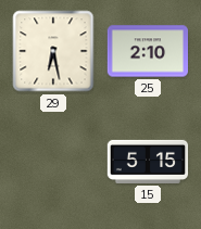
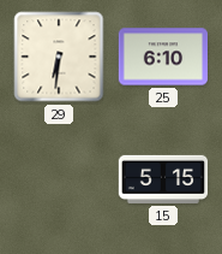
29: 6:28 -> 6:31 (59, 57)
25: 2:10 -> 6:10 (163, 57)
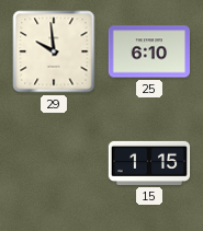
29: 6:31 -> 9:59 (54, 51)
15: 5:15 -> 1:15 (149, 163)
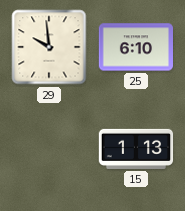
15: 1:15 -> 1:13 (136, 149)
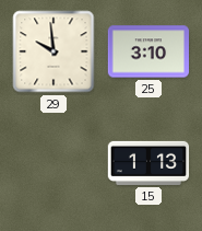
25: 6:10 -> 3:10 (148, 51)
